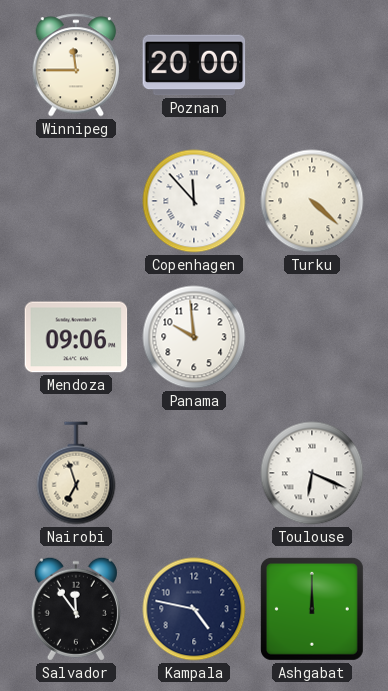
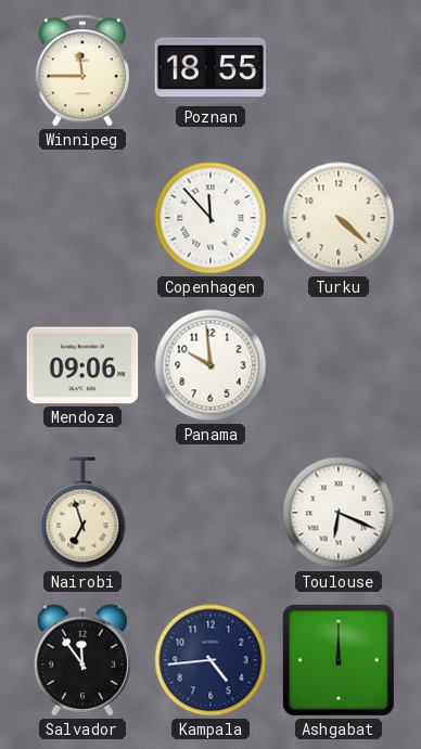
Poznan: 20:00 -> 18:55 (210, 70)
Kampala: 4:47 -> 4:44 (210, 660)
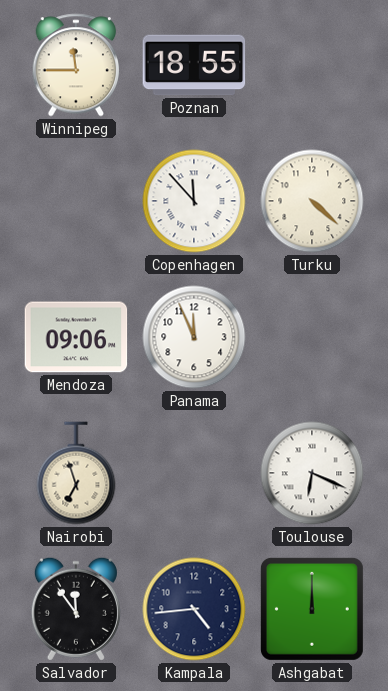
Panama: 9:59 -> 11:56 (194, 337)
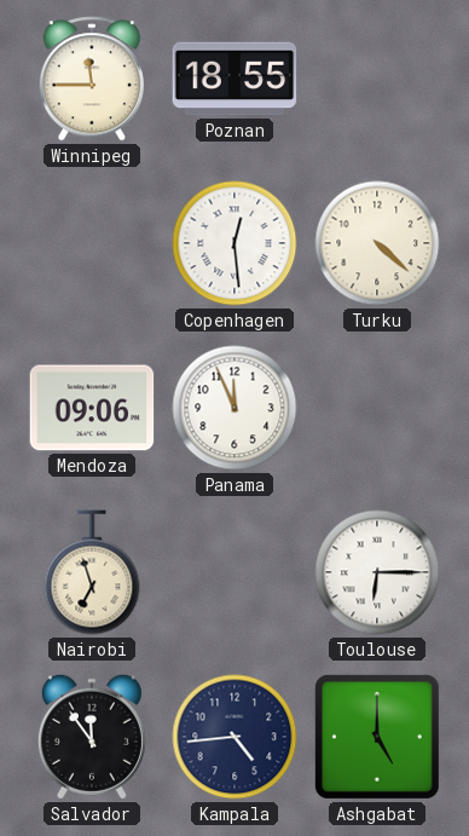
Copenhagen: 11:53 -> 12:29 (234, 243)
Toulouse: 6:19 -> 6:15 (377, 572)
Ashgabat: 12:00 -> 5:00 (377, 737)
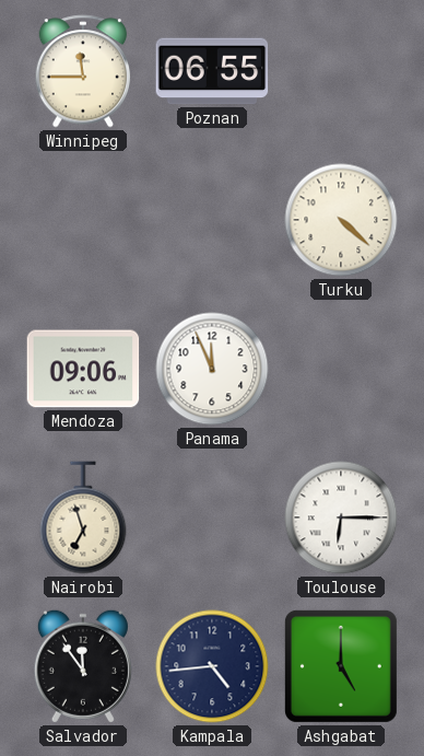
Poznan: 18:55 -> 06:55 (212, 71)
Copenhagen: 12:29 -> none (234, 243)
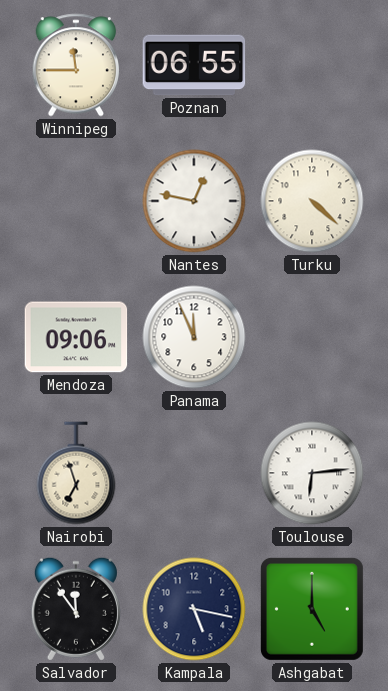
Nantes: none -> 12:47 (194, 201)
Toulouse: 6:15 -> 6:14 (312, 473)
Kampala: 4:44 -> 5:17 (194, 609)
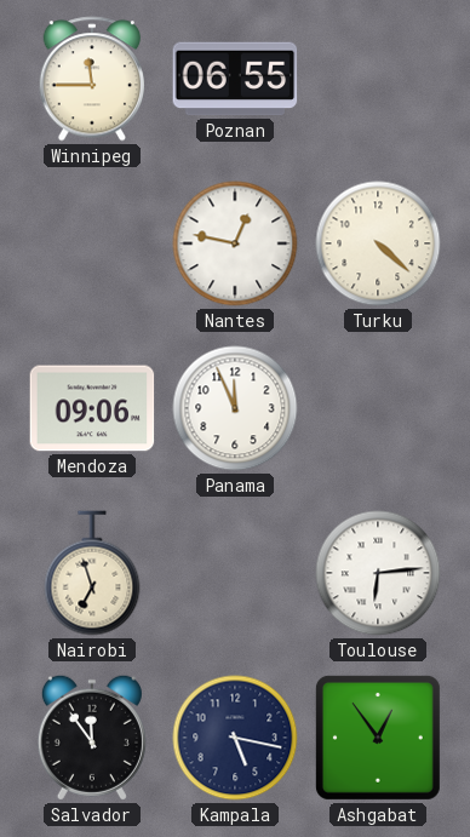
Ashgabat: 5:00 -> 12:54 (378, 738)
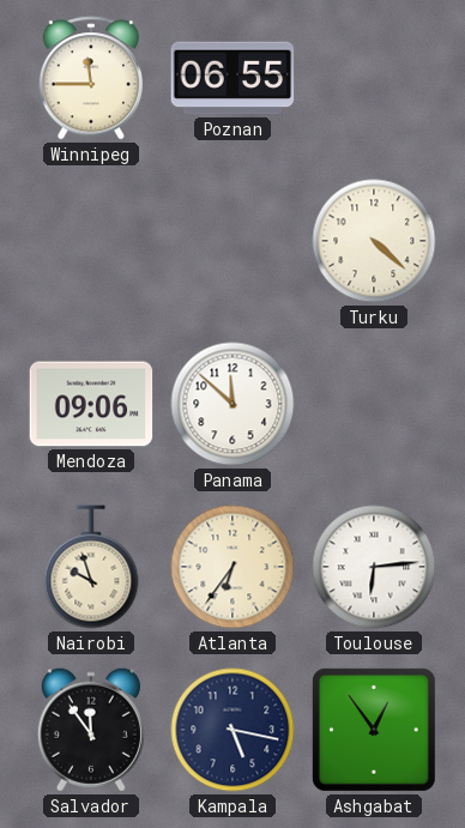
Nantes: 12:47 -> none (235, 243)
Panama: 11:56 -> 11:52 (232, 404)
Nairobi: 6:57 -> 9:57 (91, 567)
Atlanta: none -> 6:36 (232, 567)
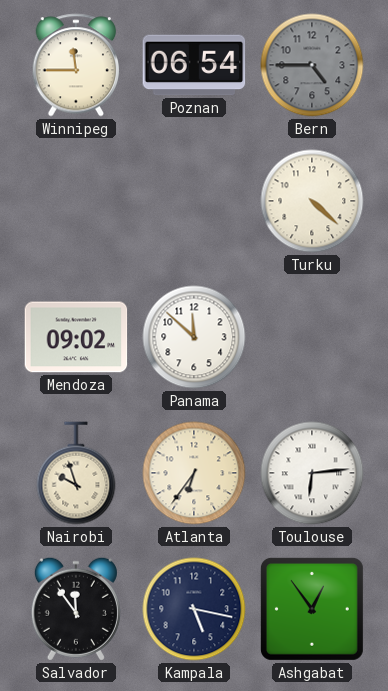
Poznan: 06:55 -> 06:54 (194, 65)
Bern: none -> 4:45 (312, 65)
Mendoza: 09:06 -> 09:02 (76, 337)
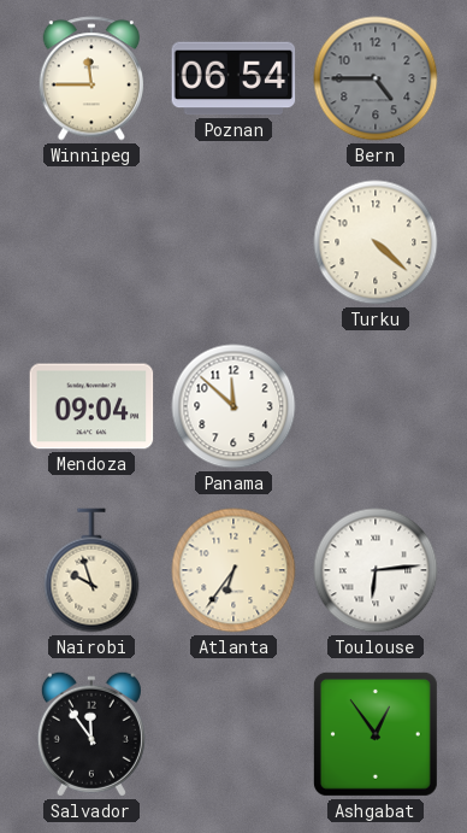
Mendoza: 09:02 -> 09:04 (91, 406)
Kampala: 5:17 -> none (194, 609)
